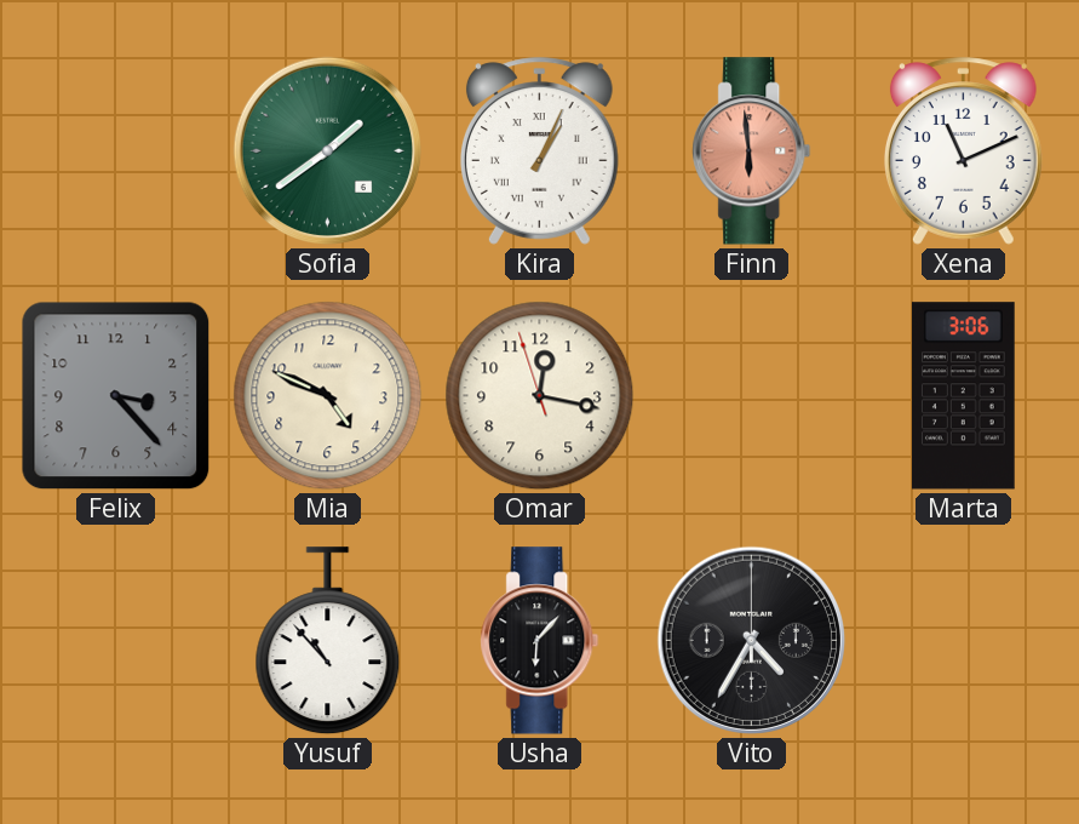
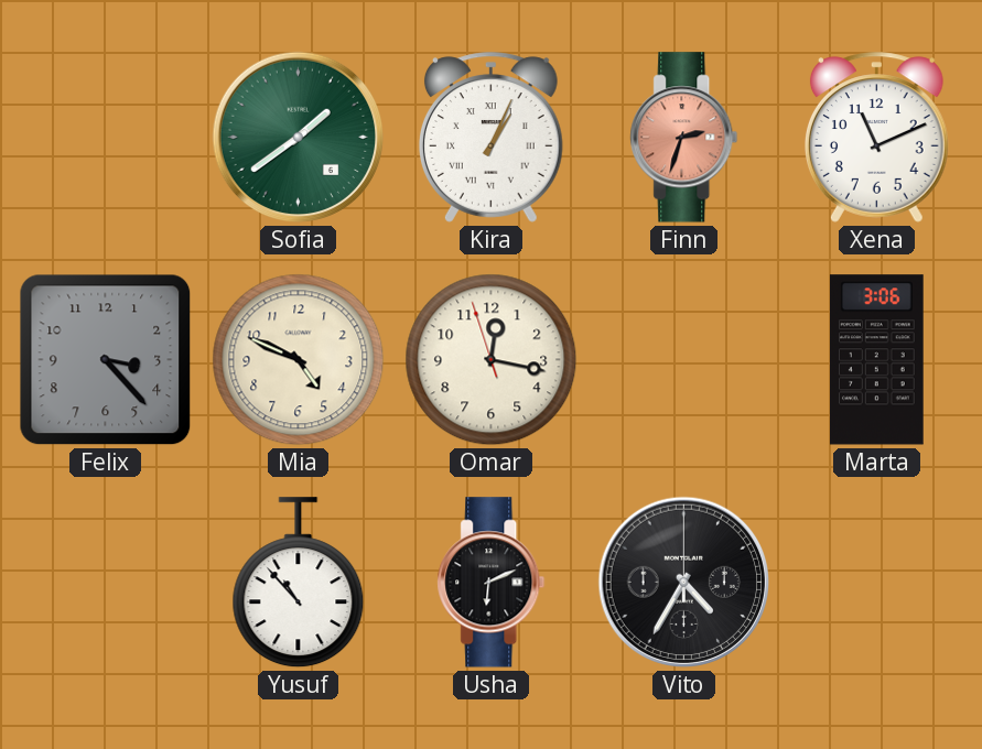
Finn: 5:59 -> 2:33 (684, 138)
Usha: 6:07 -> 6:11 (492, 583)
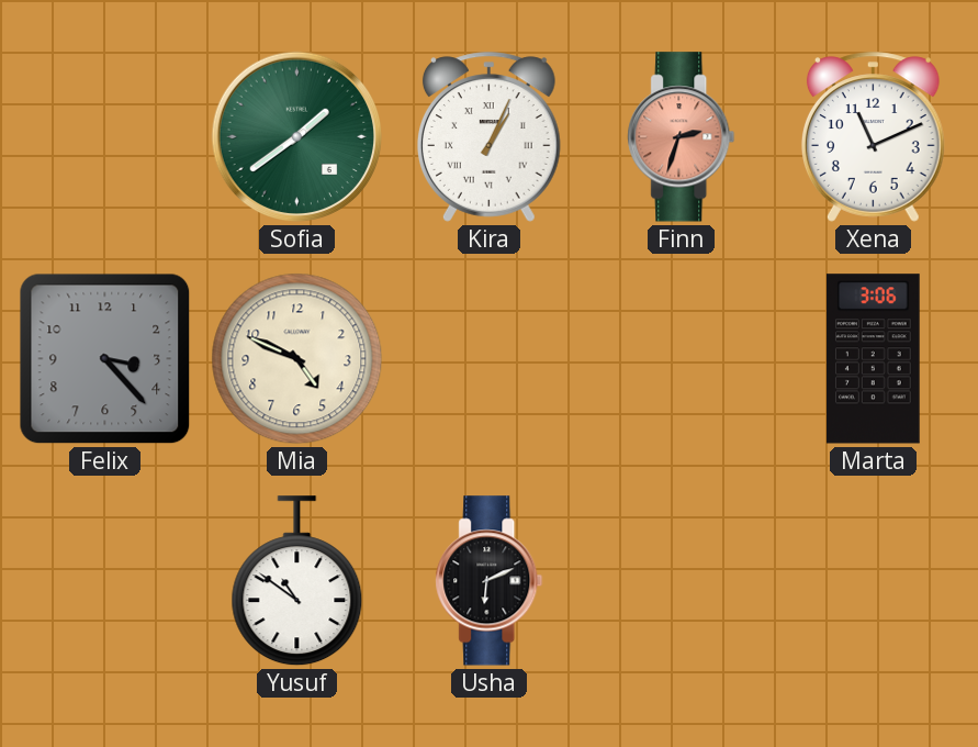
Omar: 12:16 -> none (492, 360)
Yusuf: 10:53 -> 10:51 (297, 581)
Vito: 4:35 -> none (684, 583)
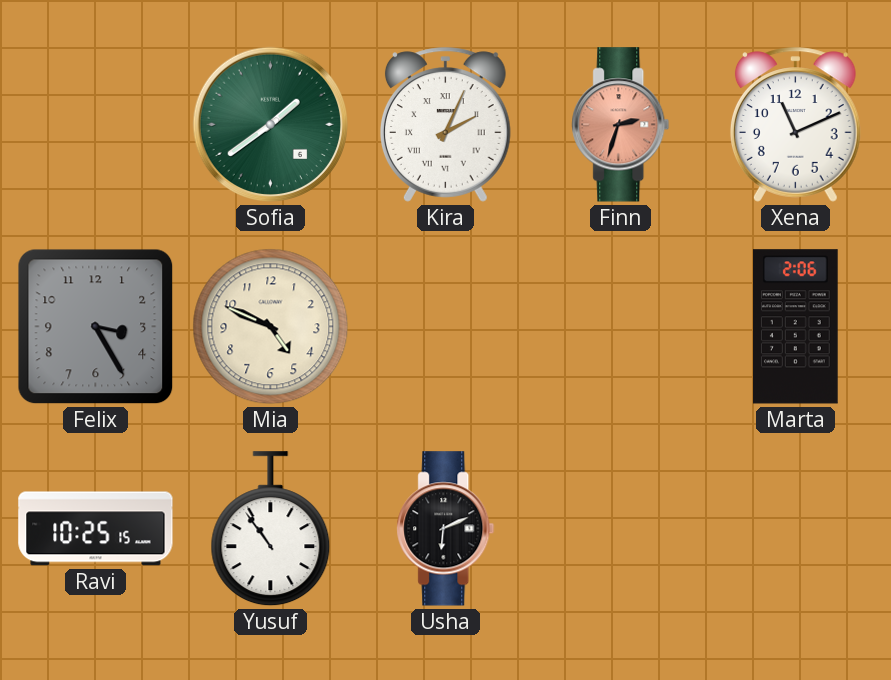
Kira: 1:04 -> 2:04 (445, 125)
Felix: 3:23 -> 3:25 (96, 327)
Marta: 3:06 -> 2:06 (795, 327)
Ravi: none -> 10:25 (96, 529)
Yusuf: 10:51 -> 10:54 (271, 529)
